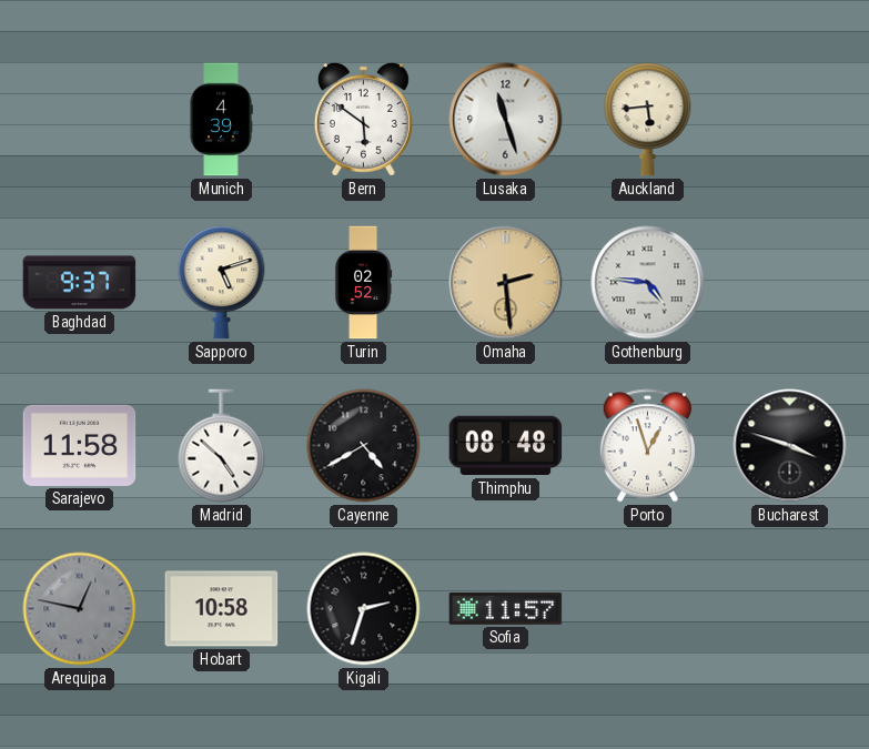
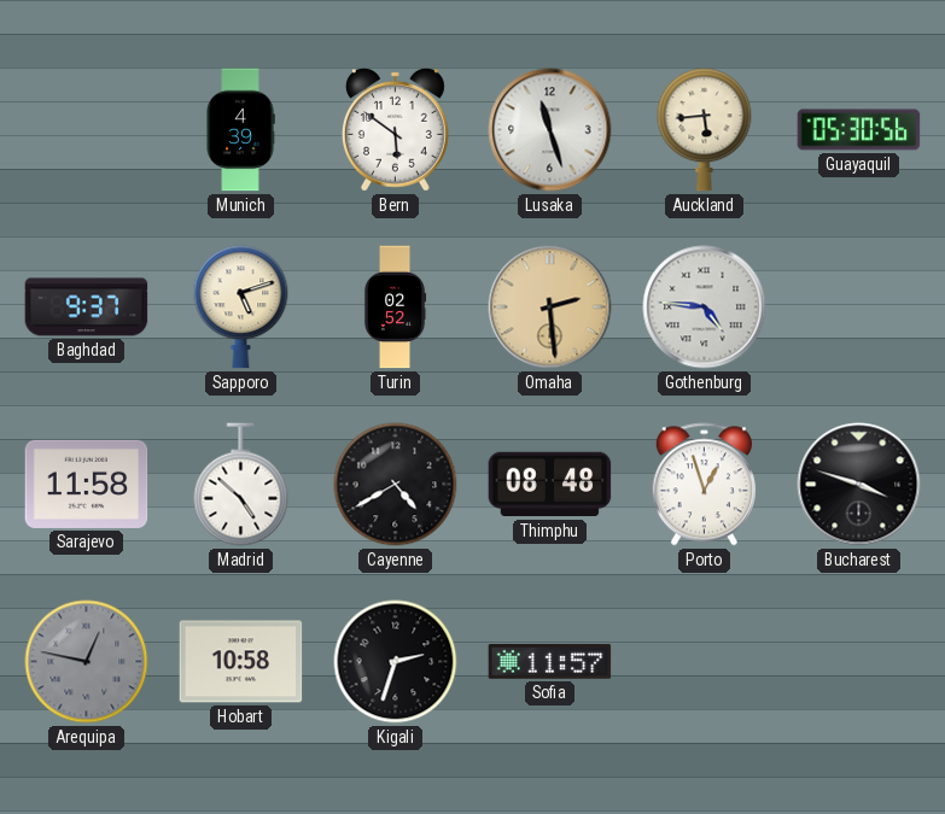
Guayaquil: none -> 05:30 (859, 130)
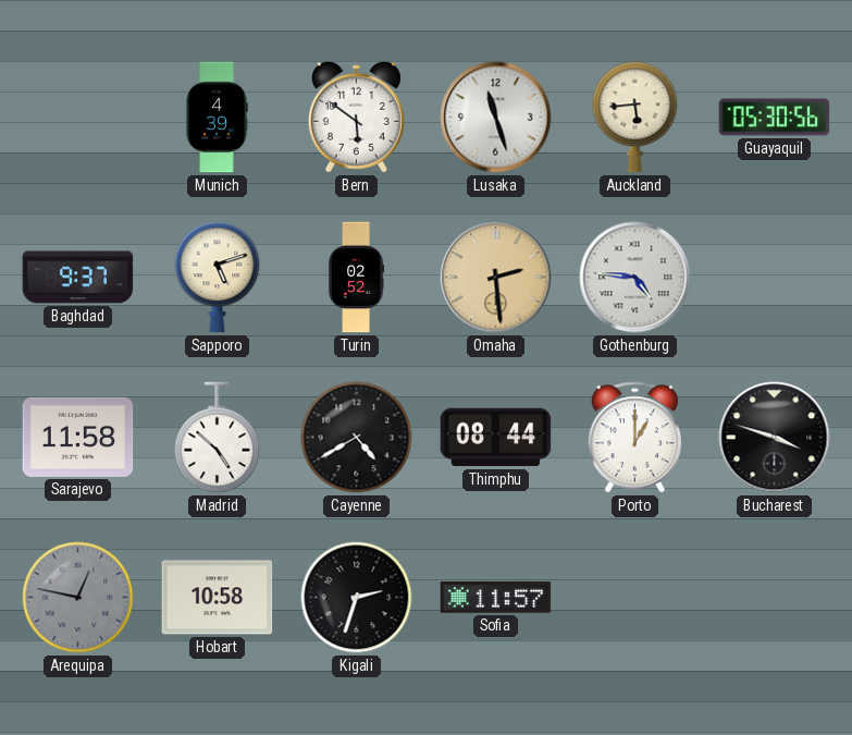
Thimphu: 08:48 -> 08:44 (496, 438)
Porto: 12:57 -> 1:00 (634, 438)
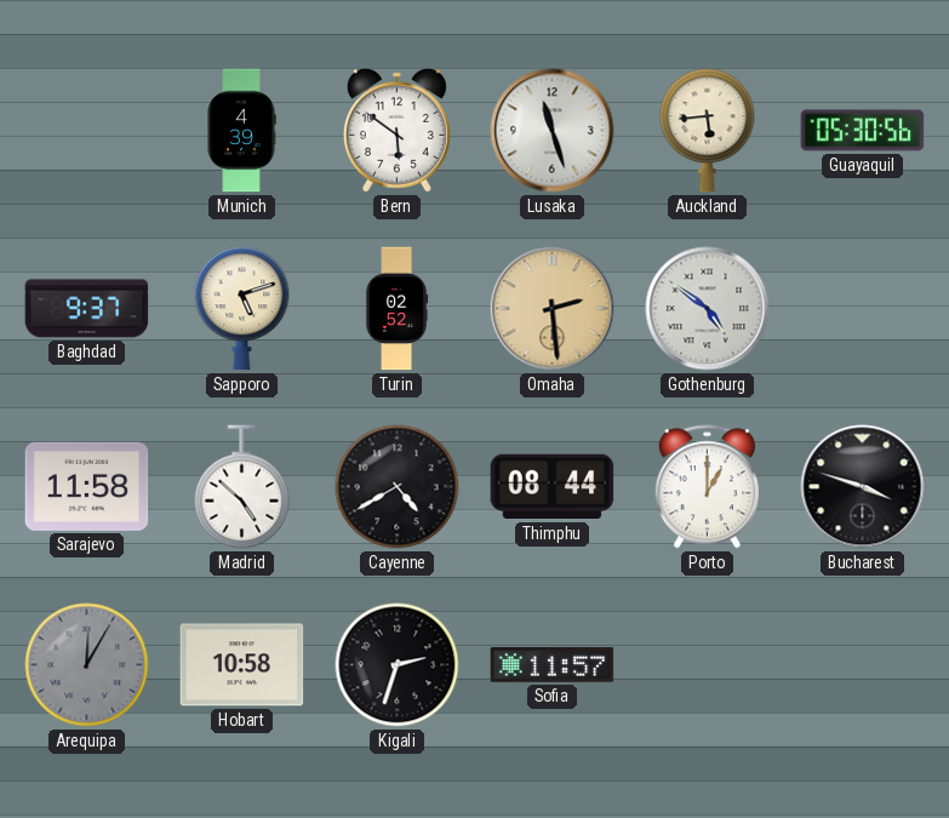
Gothenburg: 4:46 -> 4:51 (708, 309)
Arequipa: 12:47 -> 12:05 (87, 665)
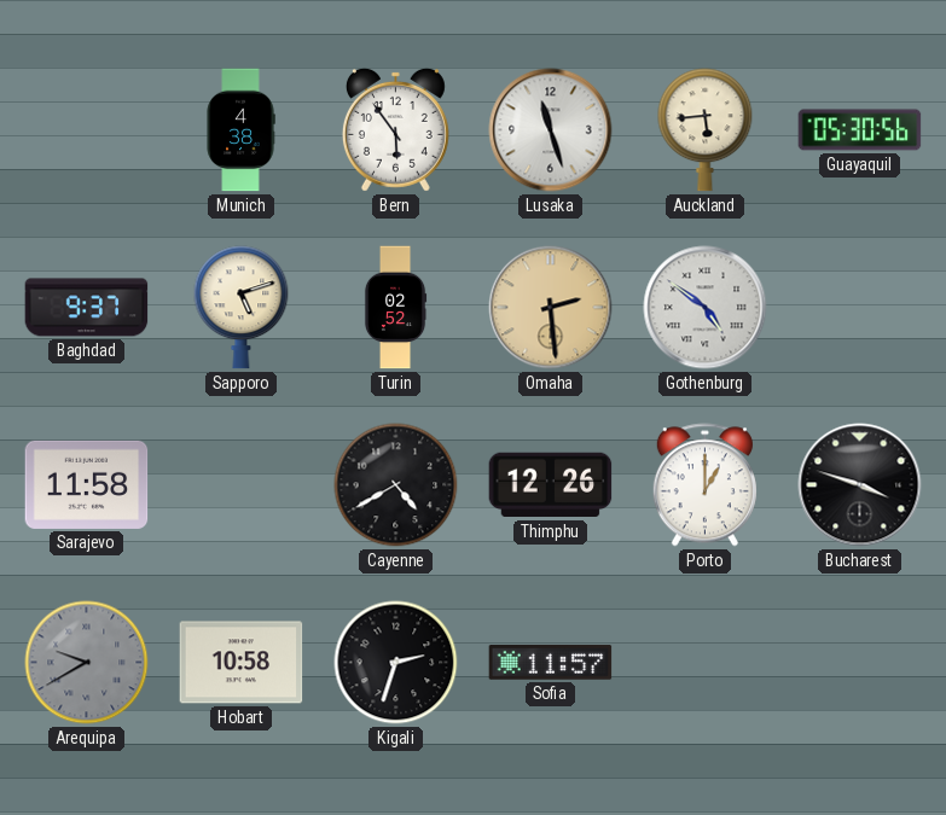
Munich: 4:39 -> 4:38 (240, 130)
Bern: 5:51 -> 5:54 (395, 129)
Madrid: 4:52 -> none (242, 487)
Thimphu: 08:44 -> 12:26 (551, 485)
Arequipa: 12:05 -> 9:40 (87, 663)
